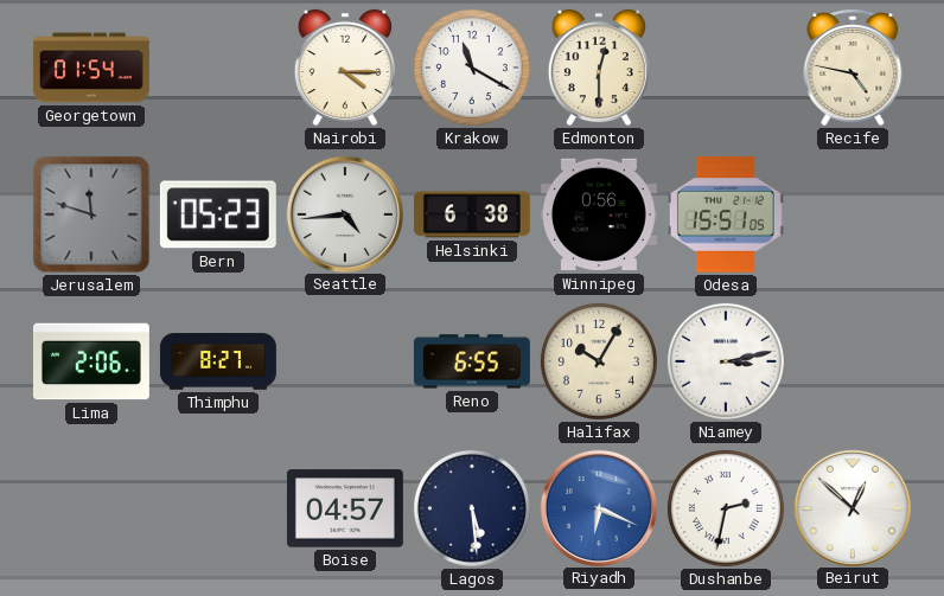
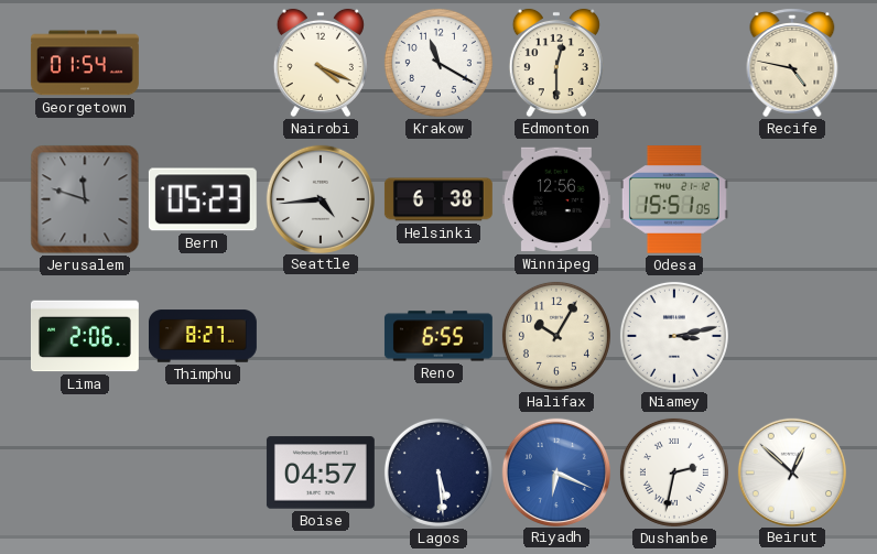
Nairobi: 4:15 -> 4:19 (321, 63)
Winnipeg: 0:56 -> 12:56 (556, 199)
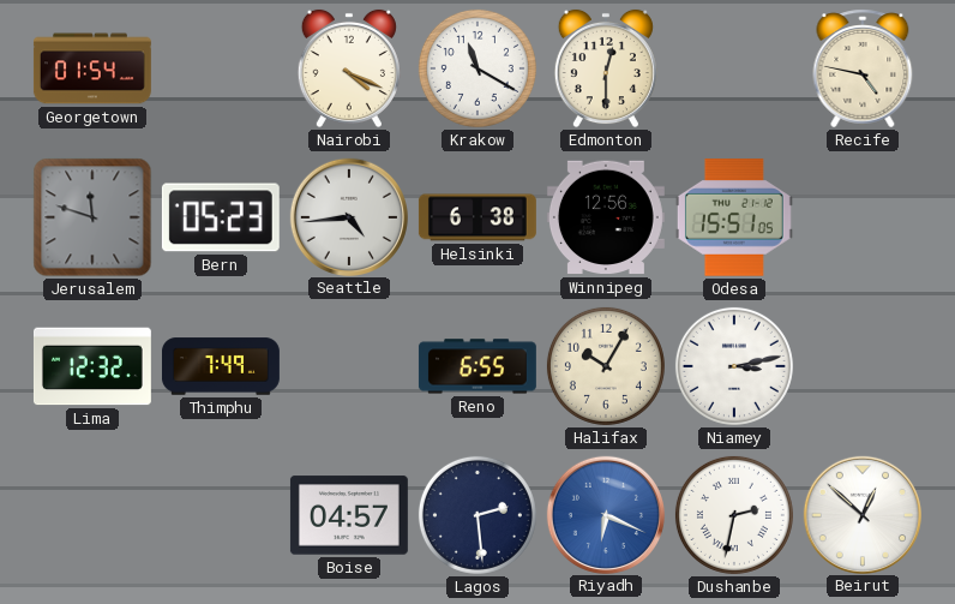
Lima: 2:06 -> 12:32 (92, 366)
Thimphu: 8:27 -> 7:49 (221, 366)
Lagos: 5:29 -> 2:29 (477, 515)
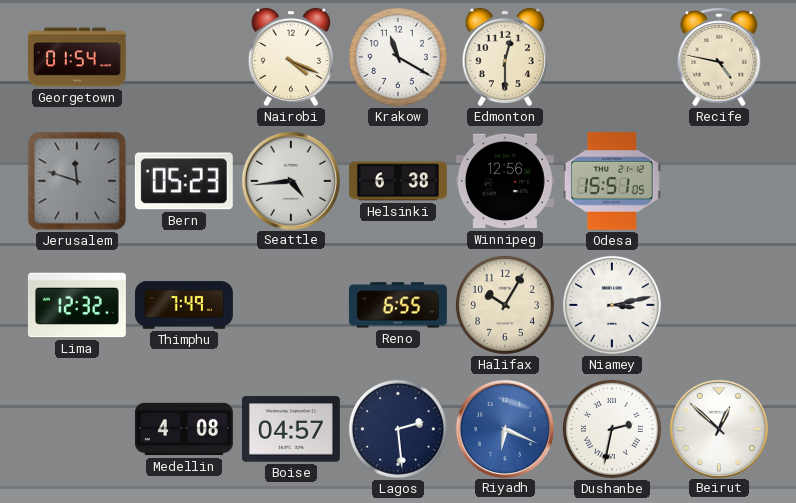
Medellin: none -> 4:08 (184, 429)
